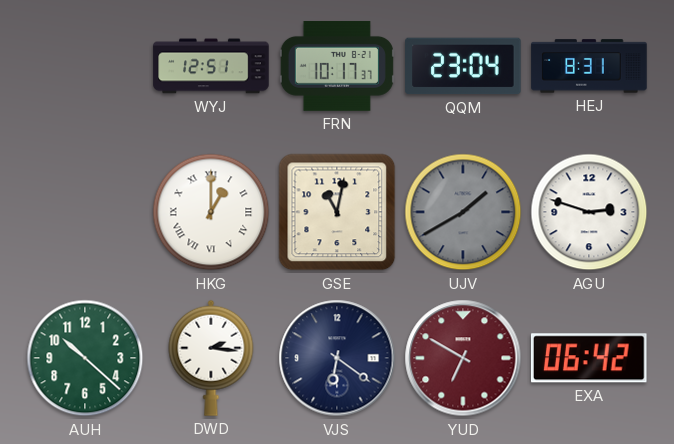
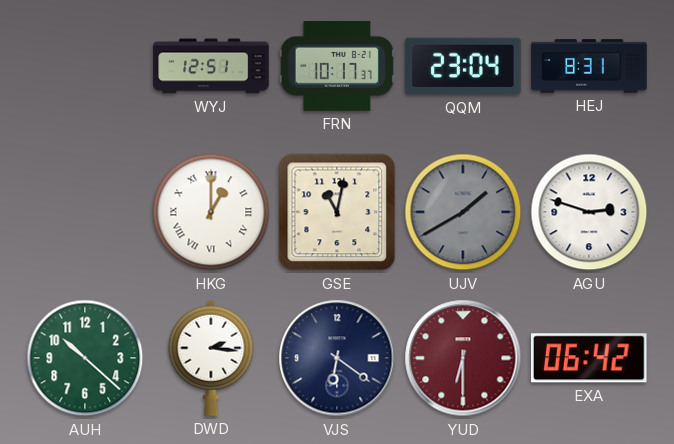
YUD: 6:50 -> 6:30 (463, 358)
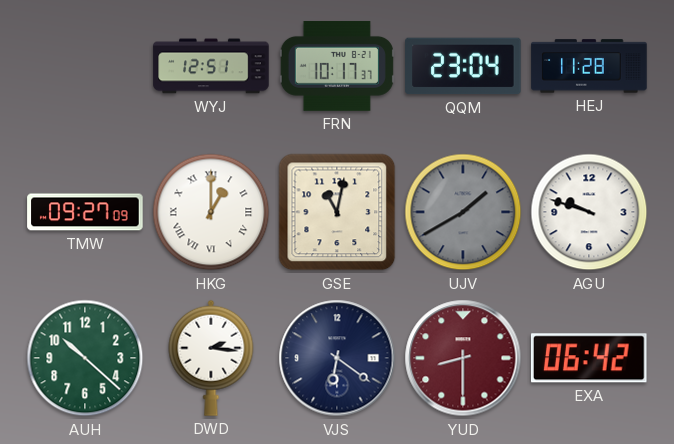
HEJ: 8:31 -> 11:28 (589, 66)
TMW: none -> 09:27 (85, 212)
AGU: 2:48 -> 9:48 (589, 212)
YUD: 6:30 -> 8:30 (463, 358)
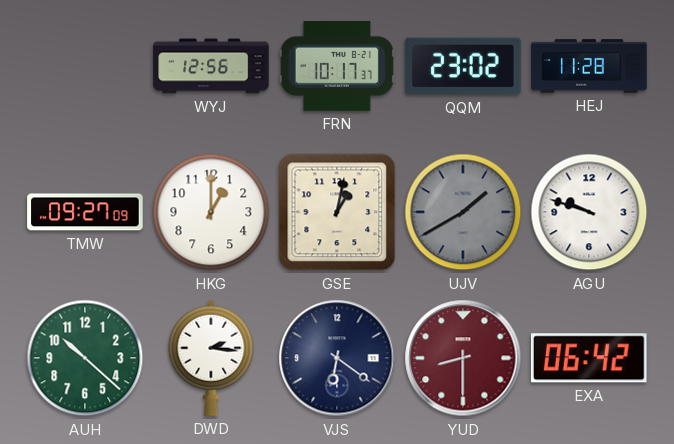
WYJ: 12:51 -> 12:56 (211, 66)
QQM: 23:04 -> 23:02 (463, 66)
HKG numerals: Roman -> Arabic (211, 212)
GSE: 11:02 -> 1:02 (337, 212)
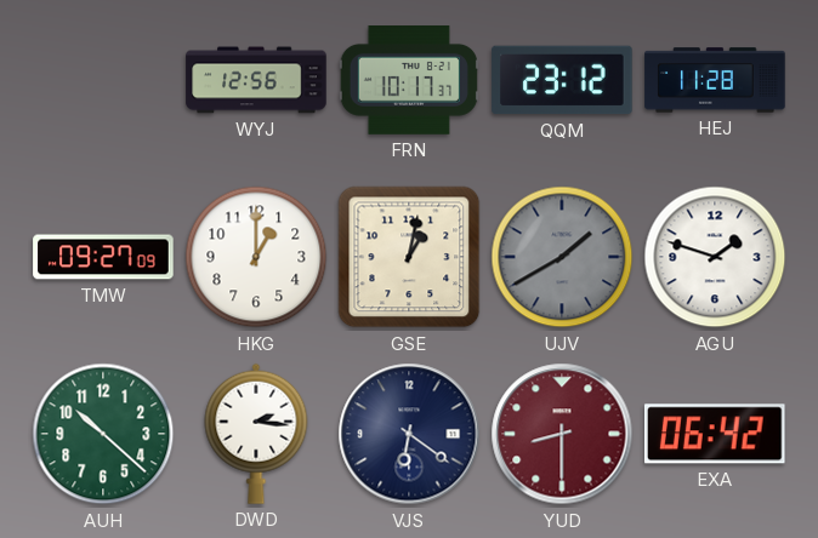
QQM: 23:02 -> 23:12 (562, 80)
AGU: 9:48 -> 1:48 (715, 257)
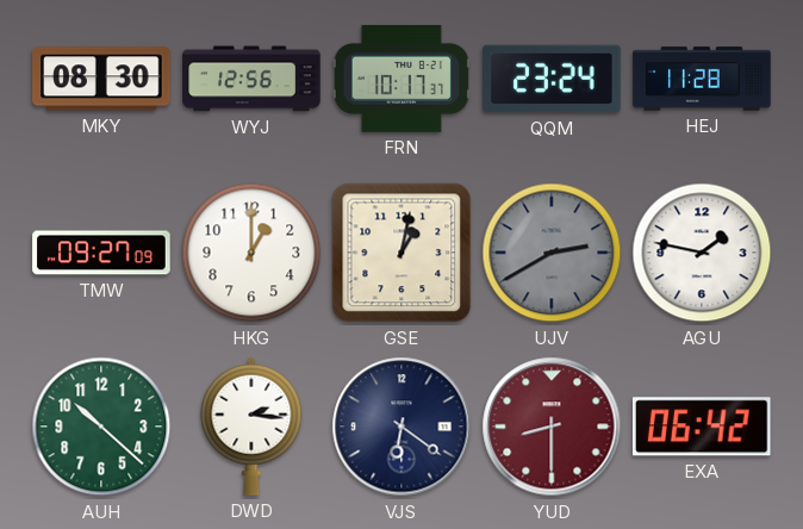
MKY: none -> 08:30 (101, 79)
QQM: 23:12 -> 23:24 (552, 79)
UJV: 1:40 -> 2:40 (552, 253)
AGU: 1:48 -> 1:47 (702, 253)
